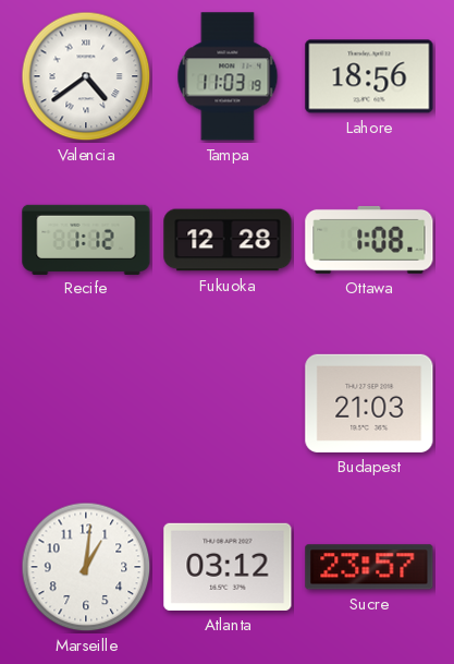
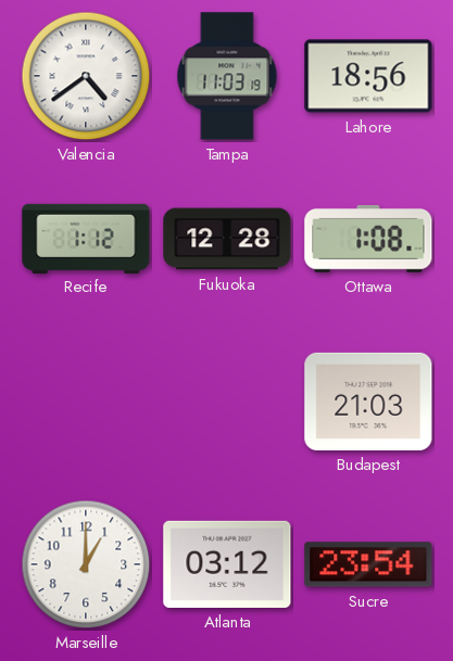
Marseille: 1:01 -> 1:00 (86, 564)
Sucre: 23:57 -> 23:54 (368, 564)
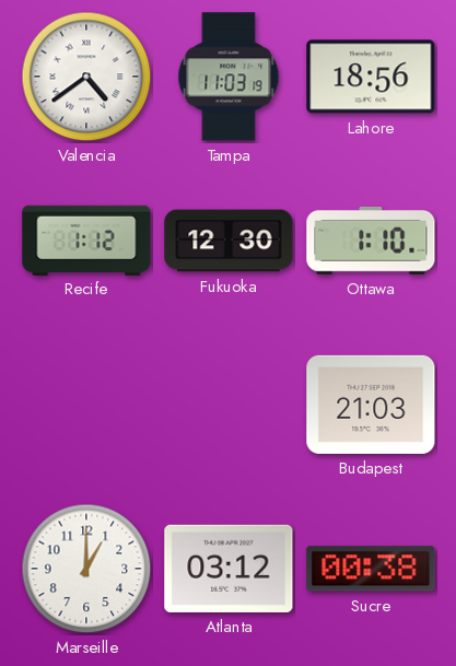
Fukuoka: 12:28 -> 12:30 (229, 241)
Ottawa: 1:08 -> 1:10 (371, 241)
Sucre: 23:54 -> 00:38 (371, 569)
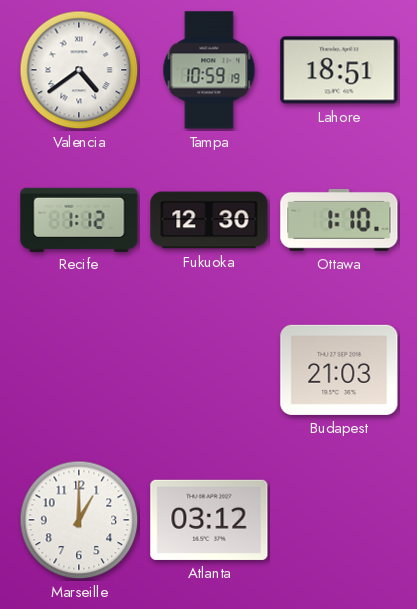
Tampa: 11:03 -> 10:59 (209, 70)
Lahore: 18:56 -> 18:51 (339, 70)
Sucre: 00:38 -> none (371, 569)
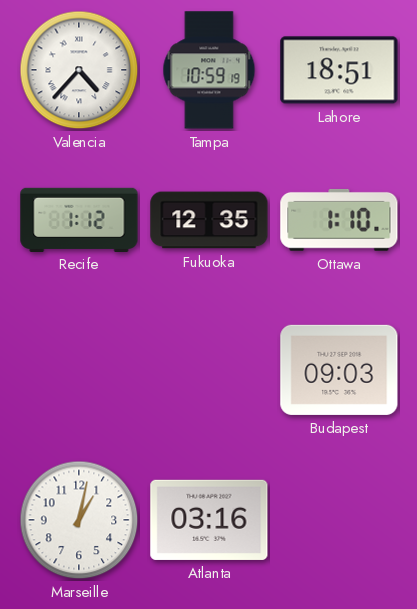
Valencia: 4:39 -> 4:37 (79, 70)
Fukuoka: 12:30 -> 12:35 (209, 220)
Budapest: 21:03 -> 09:03 (339, 370)
Marseille: 1:00 -> 1:02 (79, 520)
Atlanta: 03:12 -> 03:16 (209, 520)
